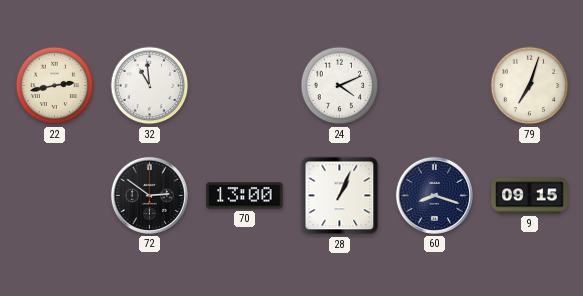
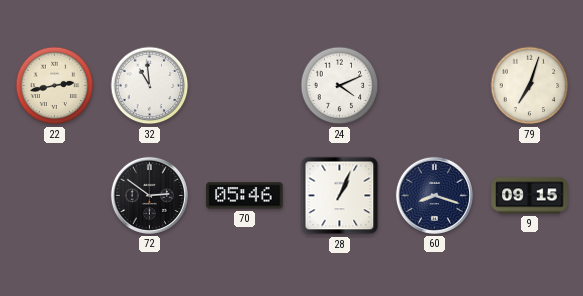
70: 13:00 -> 05:46 (245, 196)
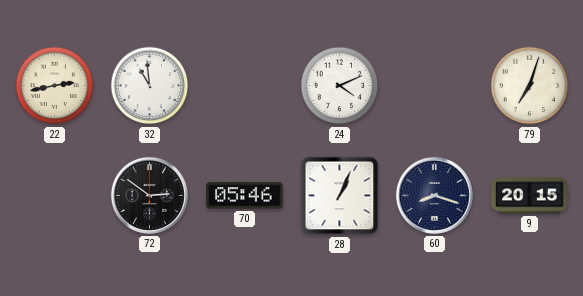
9: 09:15 -> 20:15 (530, 196)
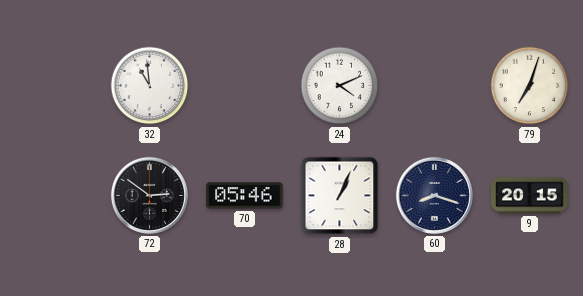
22: 2:43 -> none (55, 86)
